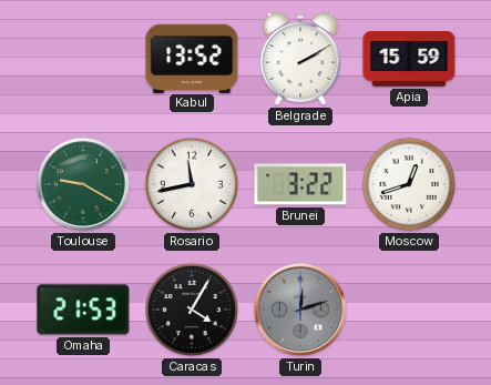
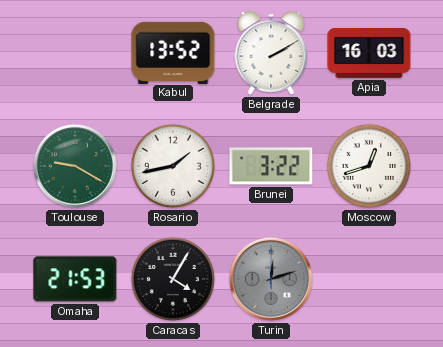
Apia: 15:59 -> 16:03 (369, 53)
Rosario: 11:43 -> 1:43 (173, 166)
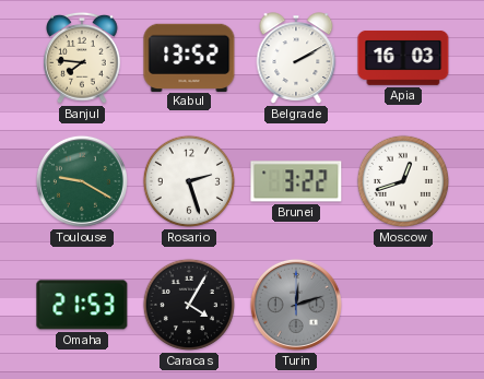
Banjul: none -> 7:46 (83, 58)
Rosario: 1:43 -> 2:27 (189, 181)
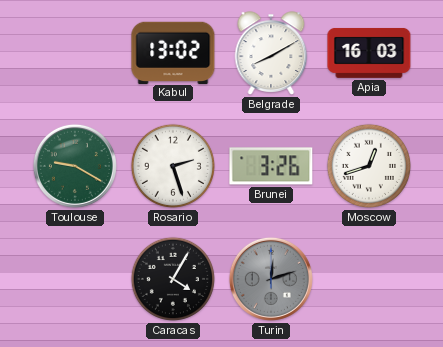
Banjul: 7:46 -> none (83, 58)
Kabul: 13:52 -> 13:02 (173, 52)
Belgrade: 2:10 -> 8:10 (271, 53)
Brunei: 3:22 -> 3:26 (271, 166)
Omaha: 21:53 -> none (82, 305)
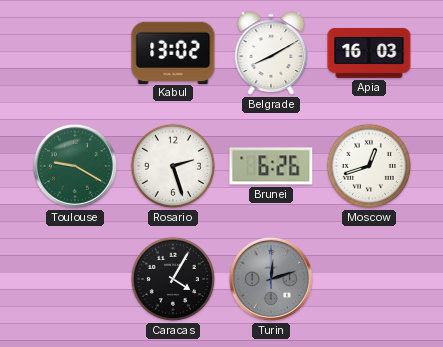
Brunei: 3:26 -> 6:26 (271, 166)
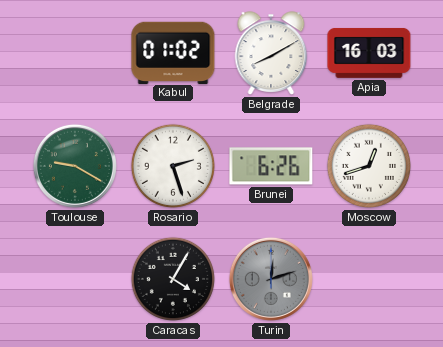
Kabul: 13:02 -> 01:02 (173, 52)
